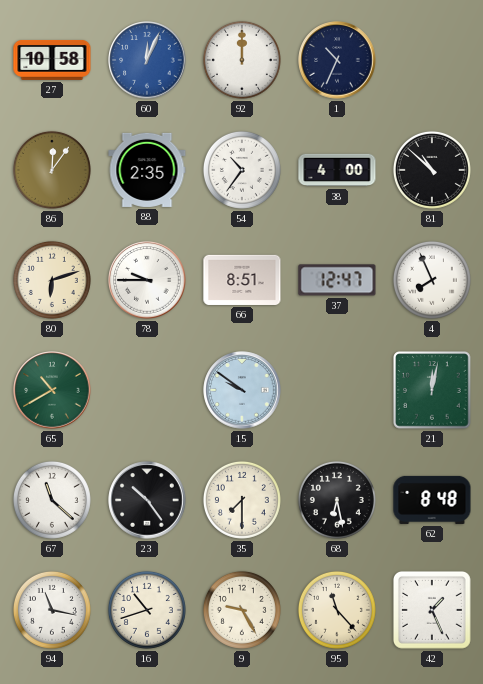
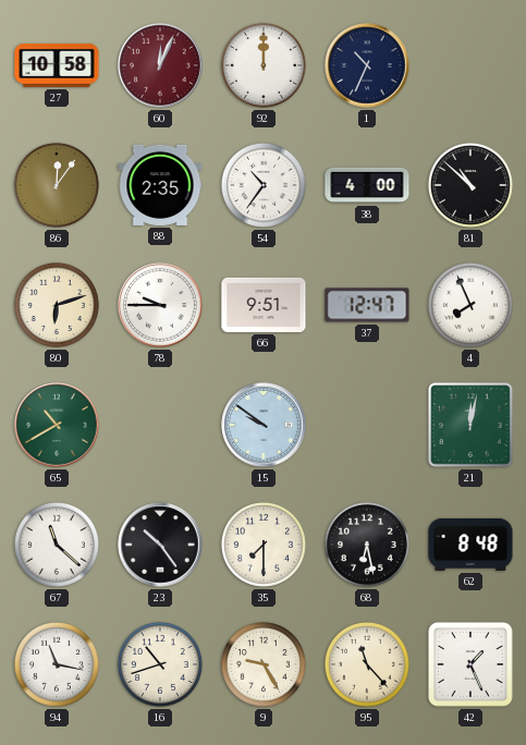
60 dial: blue -> burgundy (160, 65)
66: 8:51 -> 9:51 (264, 305)
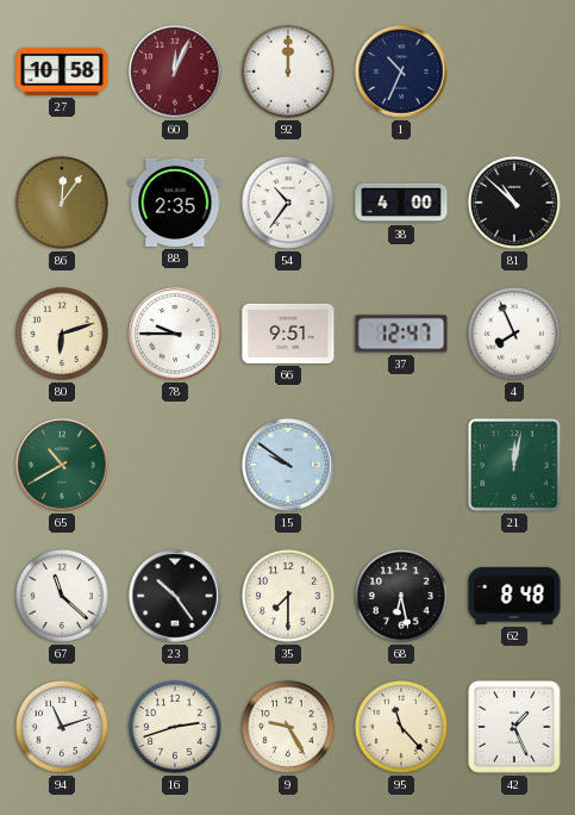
94: 11:17 -> 11:12 (62, 727)
16: 10:42 -> 2:42 (175, 727)
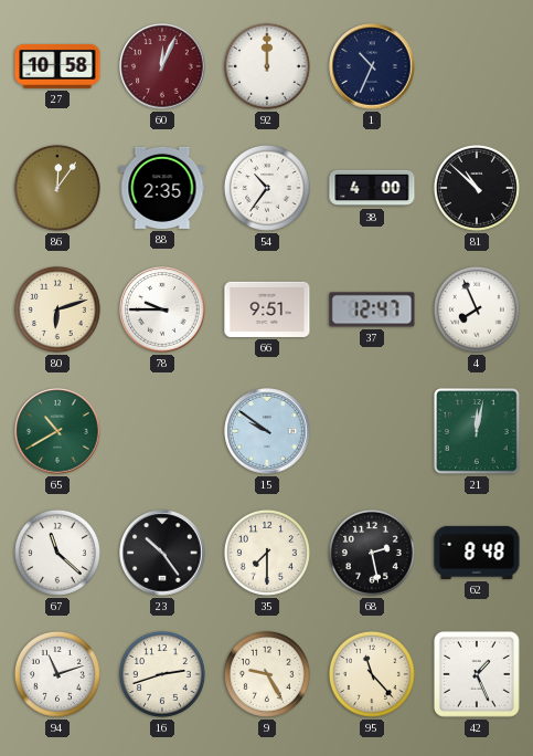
68: 6:28 -> 2:28 (372, 553)
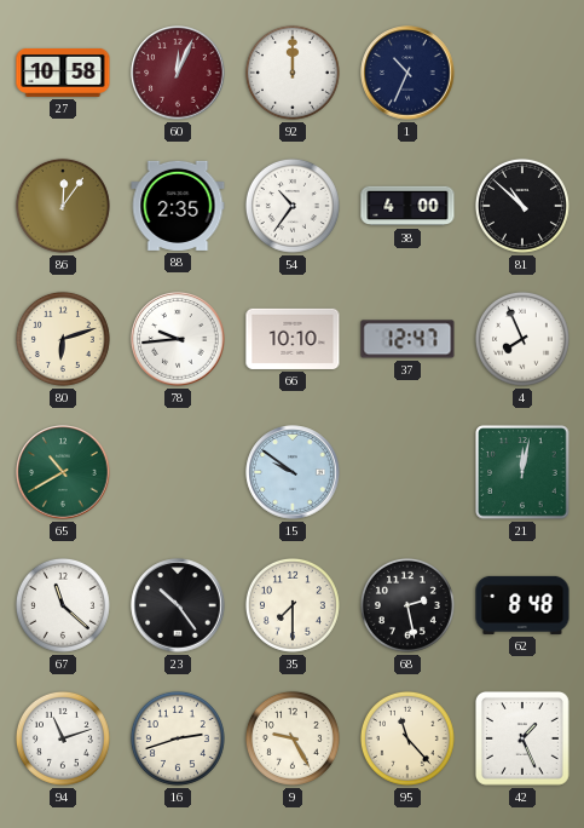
78: 9:45 -> 9:44 (178, 339)
66: 9:51 -> 10:10 (293, 339)
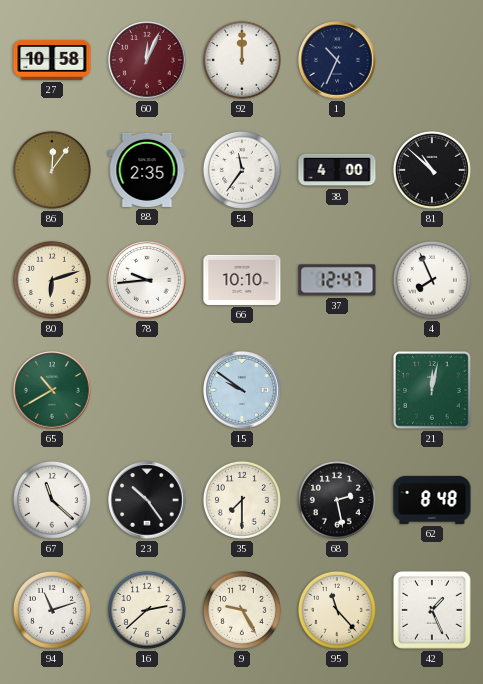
54: 10:36 -> 11:36 (242, 170)
16: 2:42 -> 2:38 (147, 610)
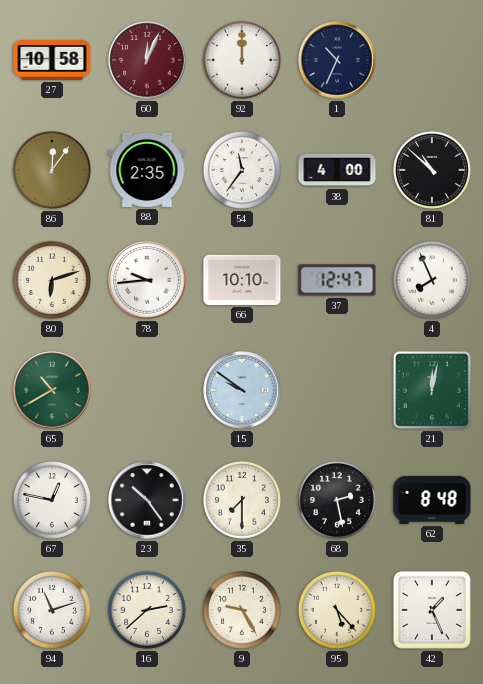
67: 11:22 -> 12:47 (52, 500)
95: 11:23 -> 5:23 (337, 610)
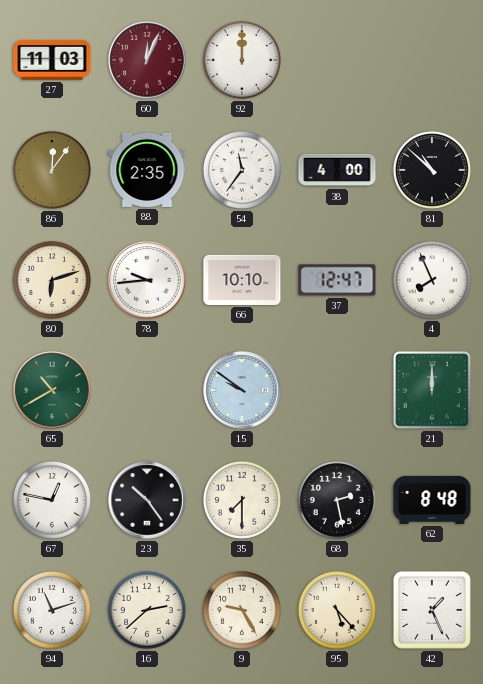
27: 10:58 -> 11:03 (52, 60)
1: 10:34 -> none (337, 60)
21: 12:02 -> 12:00 (432, 390)
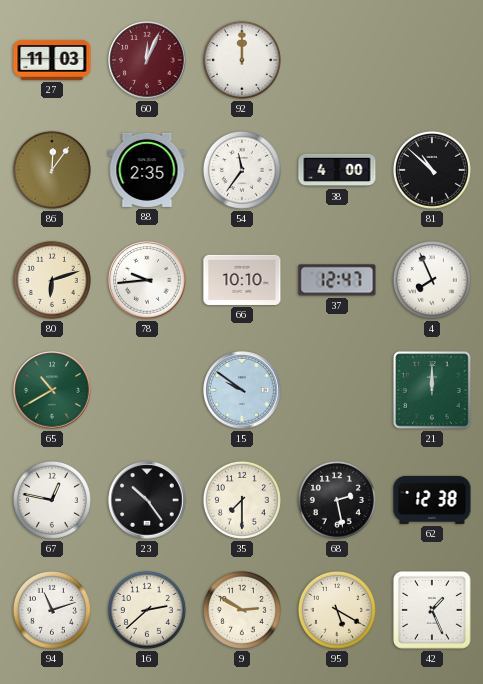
62: 8:48 -> 12:38 (432, 500)
9: 9:25 -> 2:50 (242, 610)
95: 5:23 -> 5:20 (337, 610)
